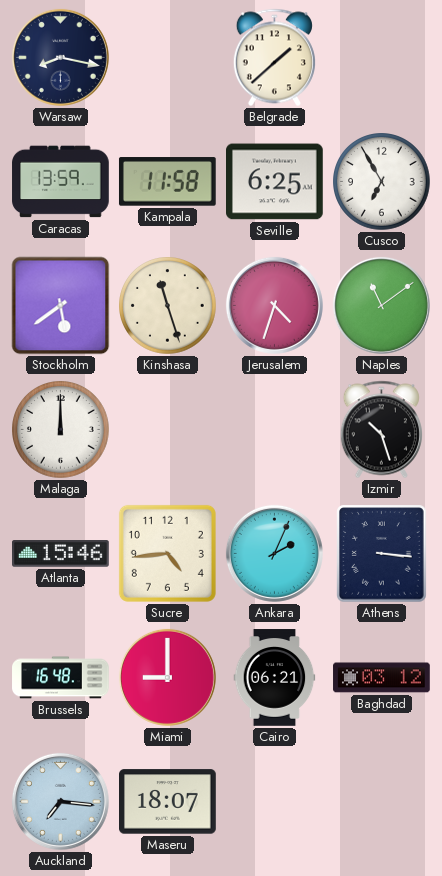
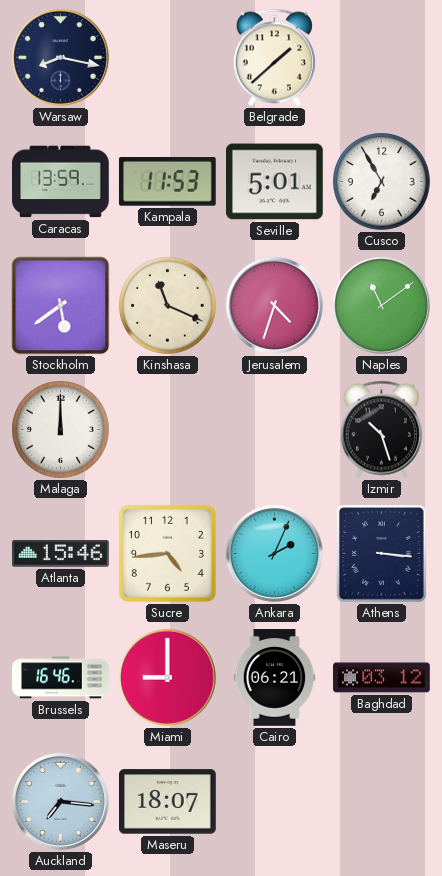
Kampala: 11:58 -> 11:53 (167, 182)
Seville: 6:25 -> 5:01 (275, 182)
Kinshasa: 11:27 -> 11:19 (168, 306)
Brussels: 16:48 -> 16:46 (61, 678)
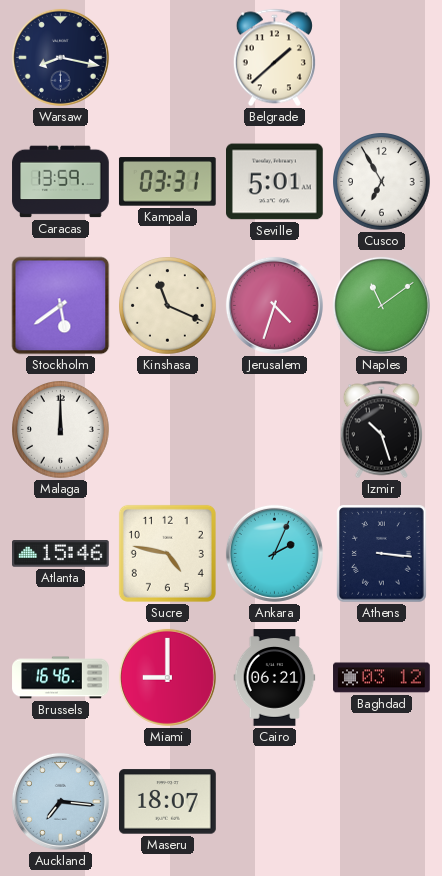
Kampala: 11:53 -> 03:31 (167, 182)
Sucre: 4:44 -> 4:47 (167, 553)
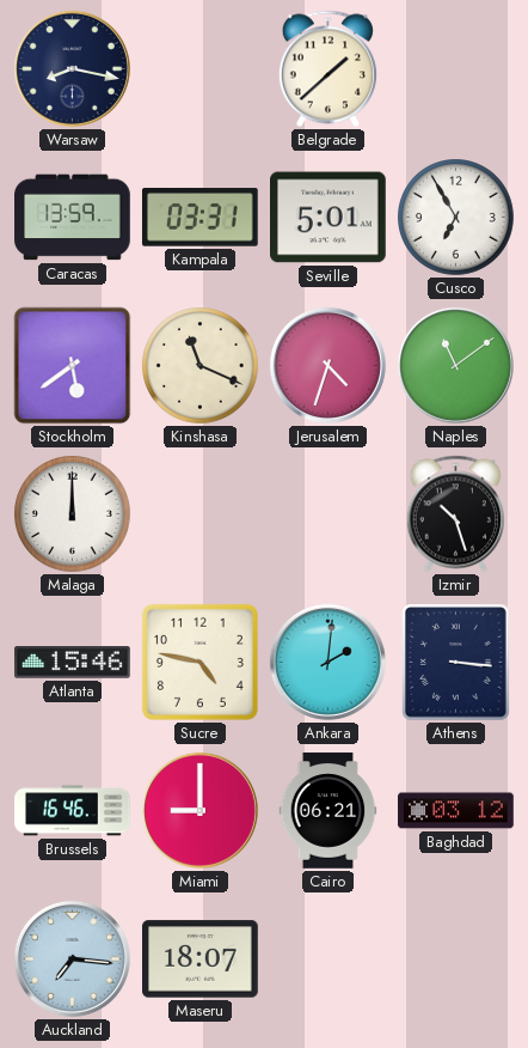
Ankara: 2:04 -> 2:01 (327, 662)
